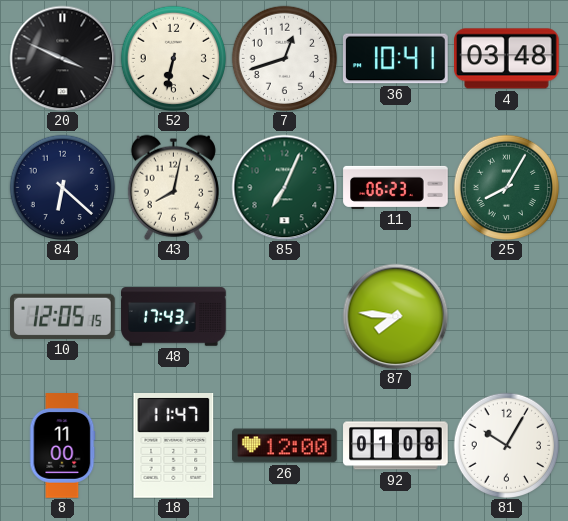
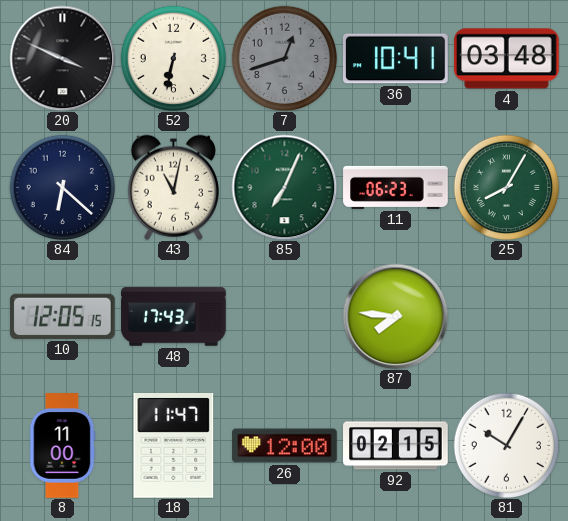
7 dial: white -> grey (284, 58)
43: 8:02 -> 11:02 (173, 187)
92: 01:08 -> 02:15 (396, 446)
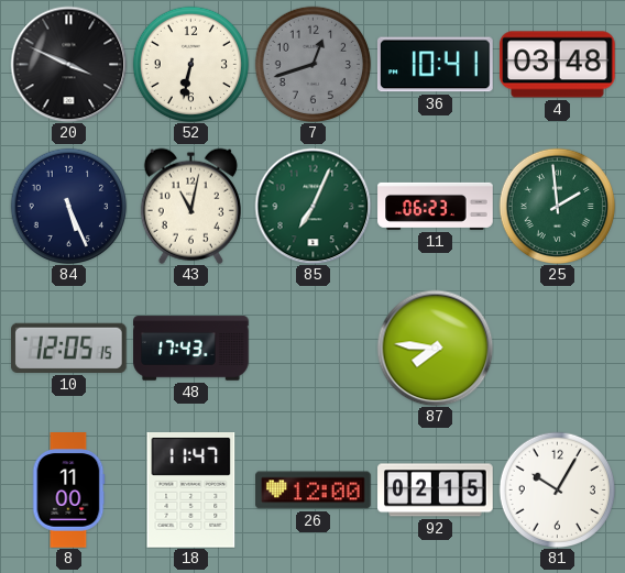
84: 6:22 -> 5:26 (68, 206)
25: 8:05 -> 1:59 (557, 206)
